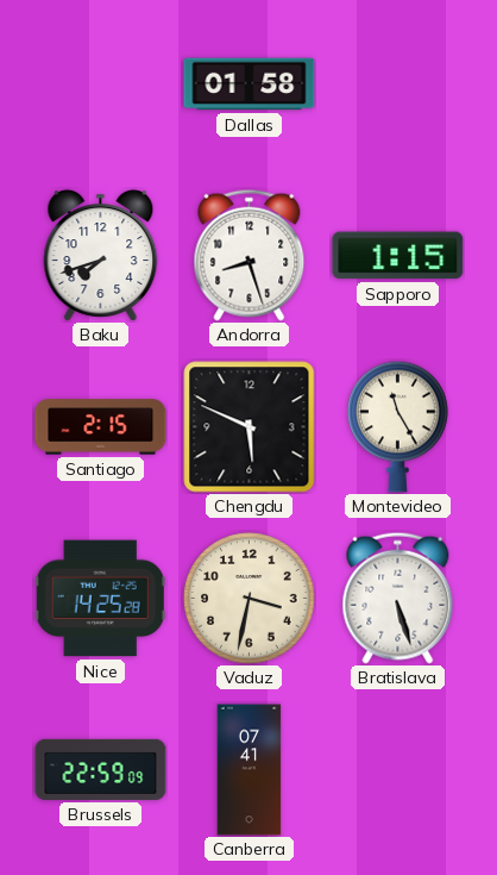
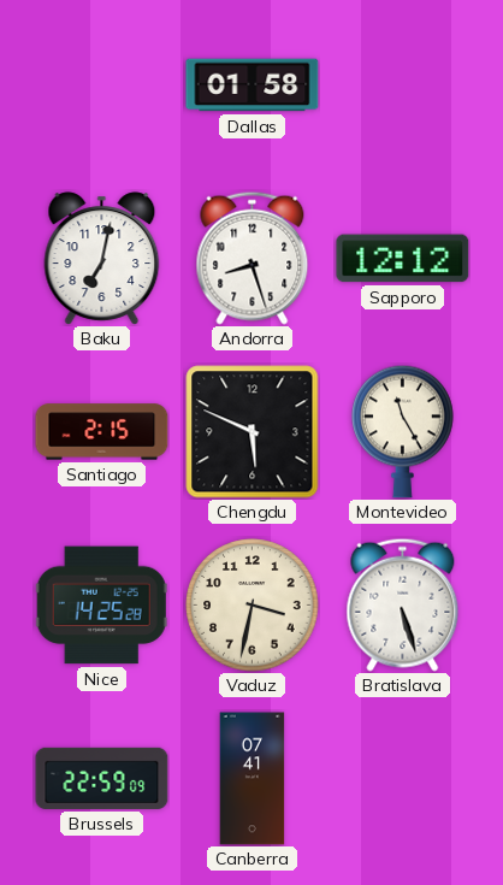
Baku: 7:42 -> 7:02 (102, 259)
Sapporo: 1:15 -> 12:12 (403, 259)
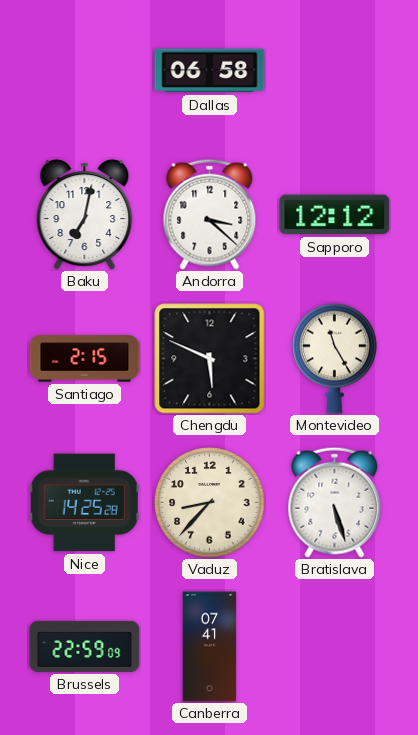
Dallas: 01:58 -> 06:58 (210, 71)
Andorra: 8:27 -> 3:22 (210, 214)
Vaduz: 3:32 -> 8:37 (210, 503)
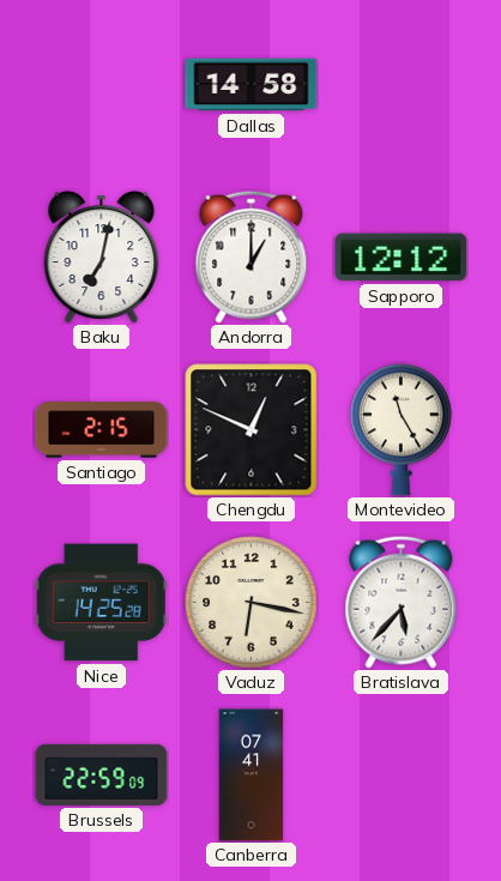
Dallas: 06:58 -> 14:58 (252, 85)
Andorra: 3:22 -> 1:00 (252, 257)
Chengdu: 5:49 -> 12:49 (252, 430)
Vaduz: 8:37 -> 6:17 (252, 603)
Bratislava: 5:27 -> 5:37 (402, 602)
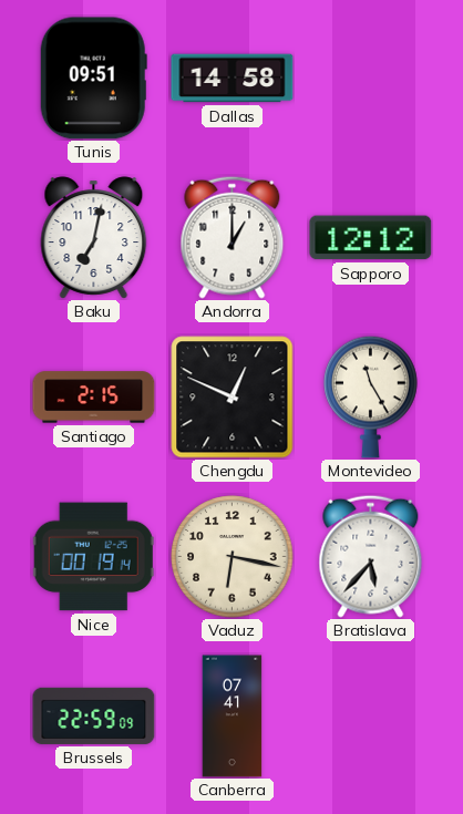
Tunis: none -> 09:51 (93, 79)
Nice: 14:25 -> 00:19 (93, 557)
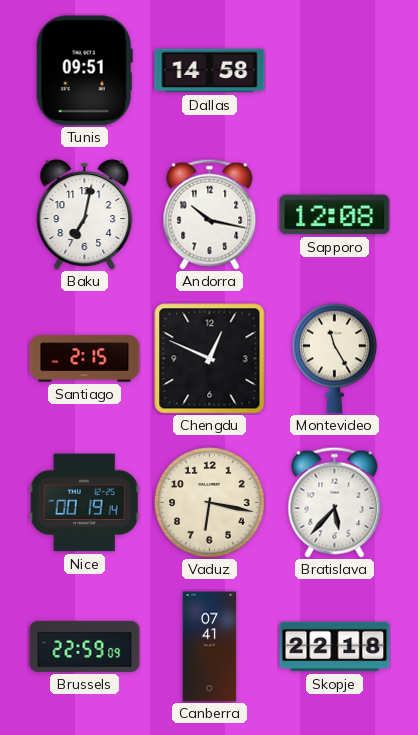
Andorra: 1:00 -> 10:17 (210, 214)
Sapporo: 12:12 -> 12:08 (335, 215)
Skopje: none -> 22:18 (335, 647)
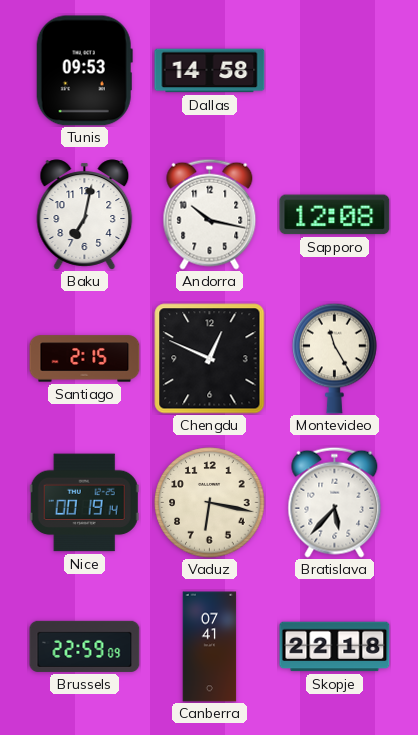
Tunis: 09:51 -> 09:53 (84, 71)
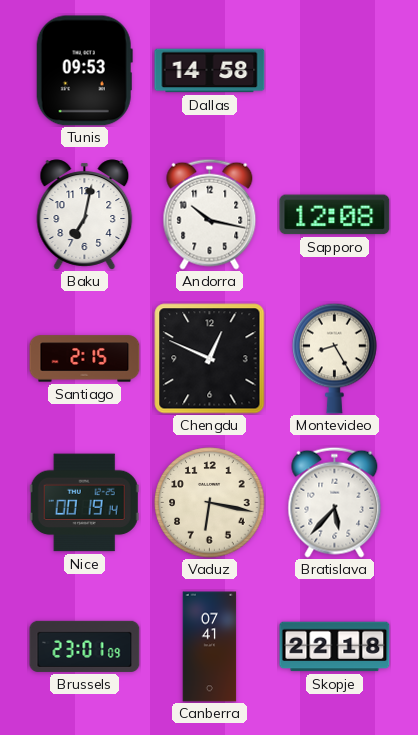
Montevideo: 11:25 -> 8:25 (335, 358)
Brussels: 22:59 -> 23:01 (85, 646)
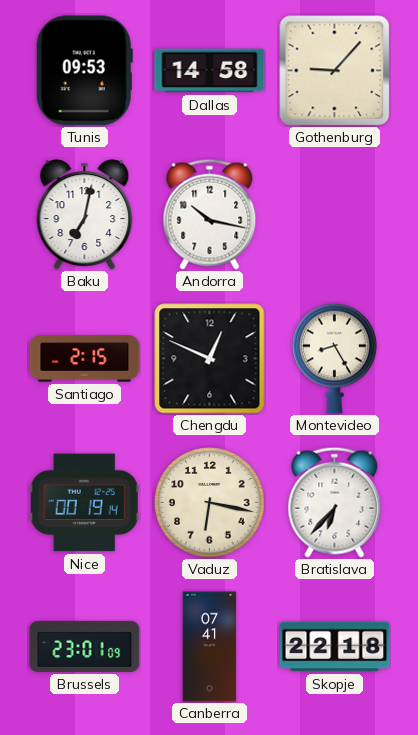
Gothenburg: none -> 9:07 (334, 70)
Sapporo: 12:08 -> none (335, 215)
Bratislava: 5:37 -> 6:37 (335, 502)
